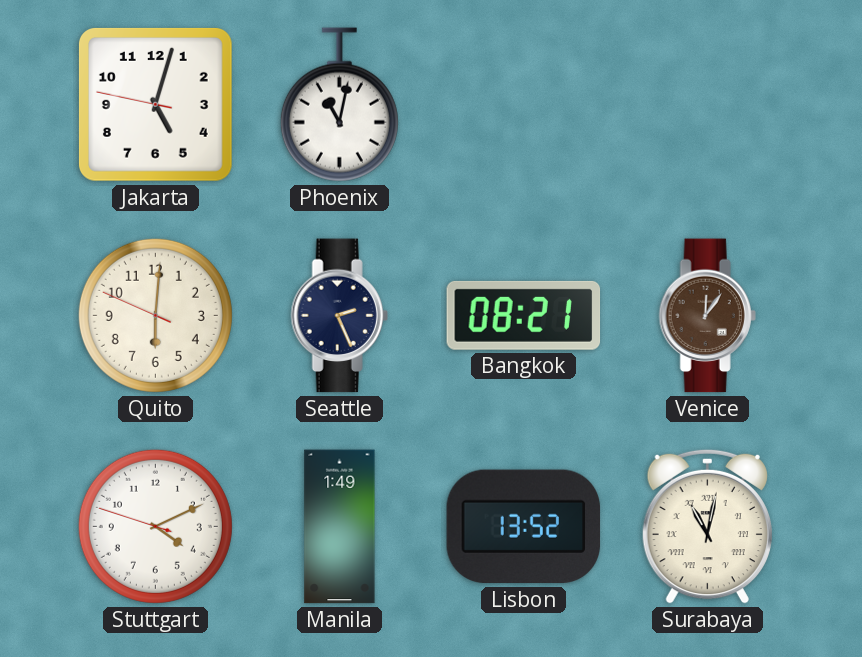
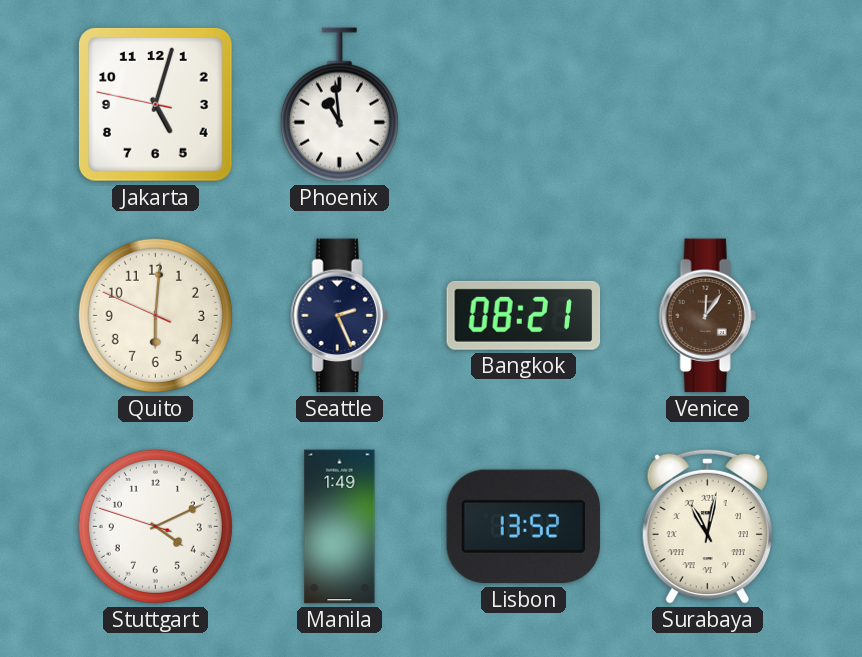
Phoenix: 11:02 -> 10:59 (339, 105)
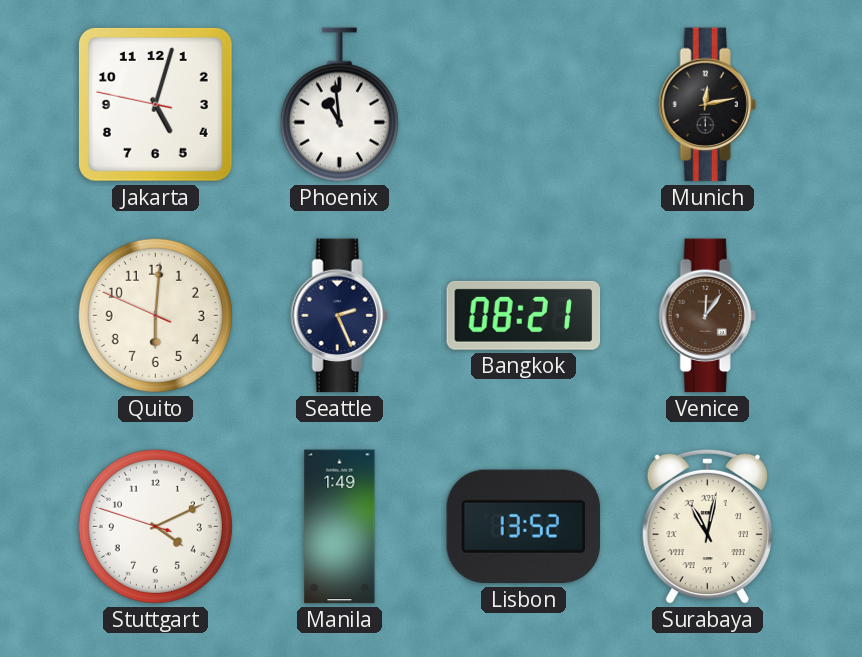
Munich: none -> 12:13 (707, 105)
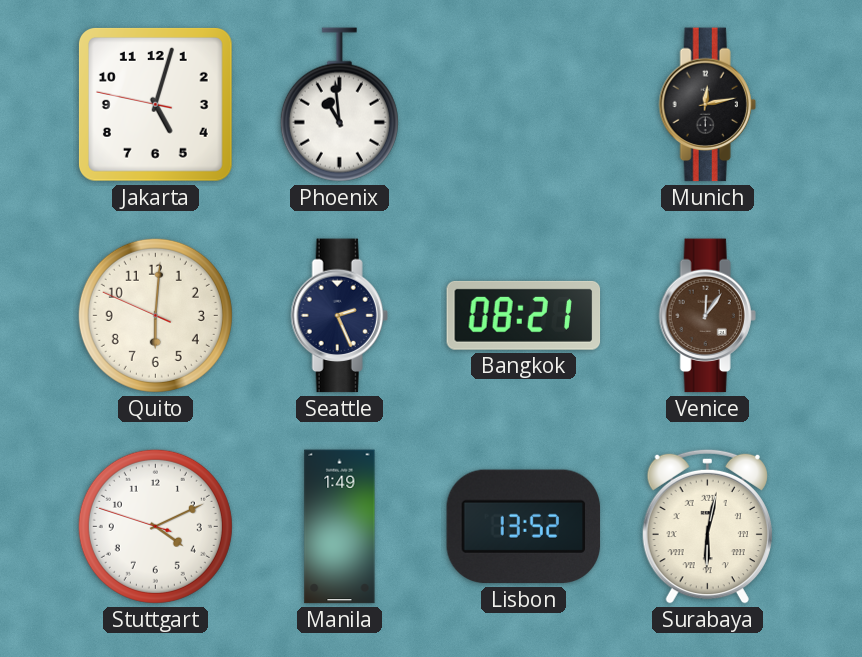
Surabaya: 11:02 -> 6:02 (707, 526)
